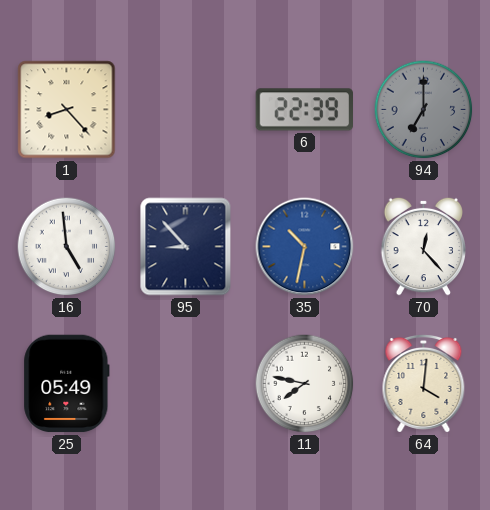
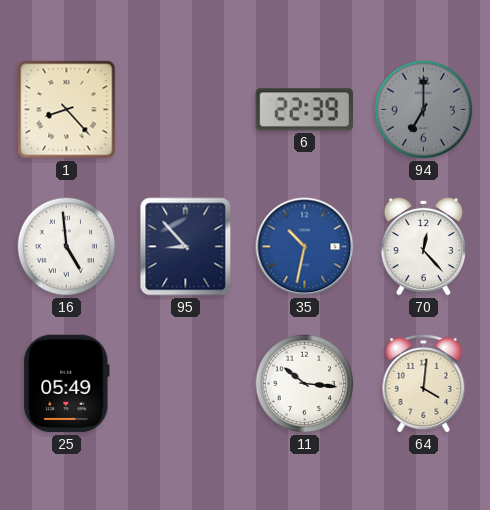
11: 7:47 -> 10:16 (305, 384)
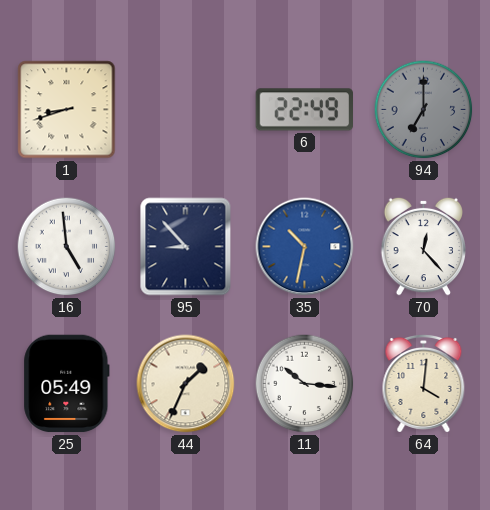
1: 8:23 -> 8:42 (67, 110)
6: 22:39 -> 22:49 (305, 110)
44: none -> 1:34 (186, 384)
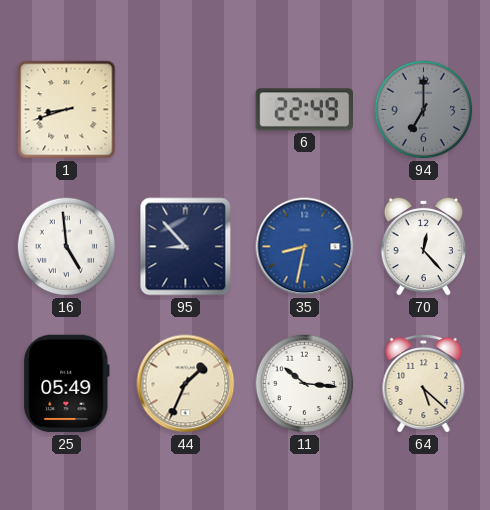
35: 10:32 -> 8:32 (305, 247)
64: 4:01 -> 5:22 (424, 383)
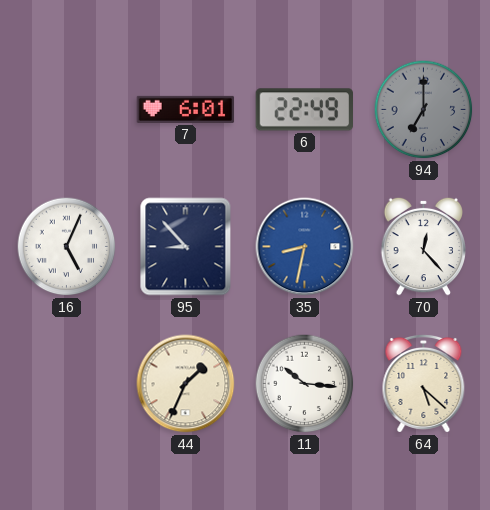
1: 8:42 -> none (67, 110)
7: none -> 6:01 (186, 109)
16: 4:59 -> 5:04 (67, 247)
25: 05:49 -> none (67, 384)
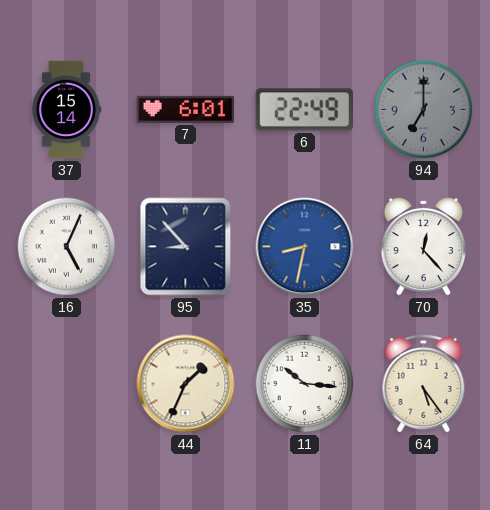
37: none -> 15:14 (66, 110)
64: 5:22 -> 5:24 (424, 383)
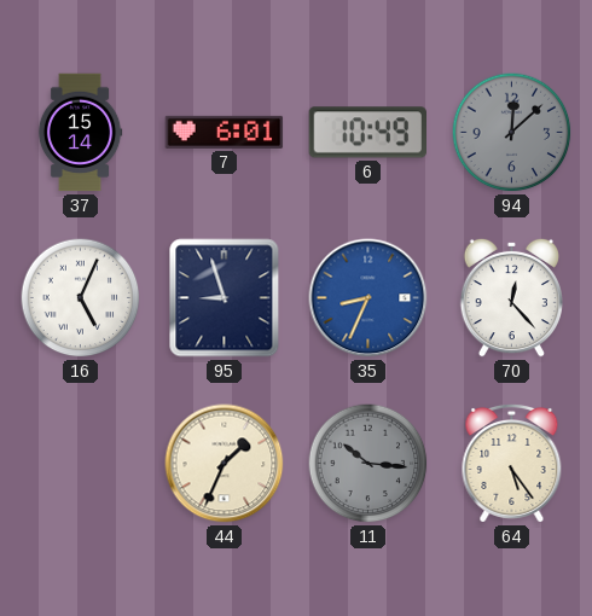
6: 22:49 -> 10:49 (368, 133)
94: 7:00 -> 12:08 (512, 133)
95: 8:53 -> 8:57 (225, 298)
35: 8:32 -> 8:34 (368, 298)
11 dial: white -> grey (368, 464)
